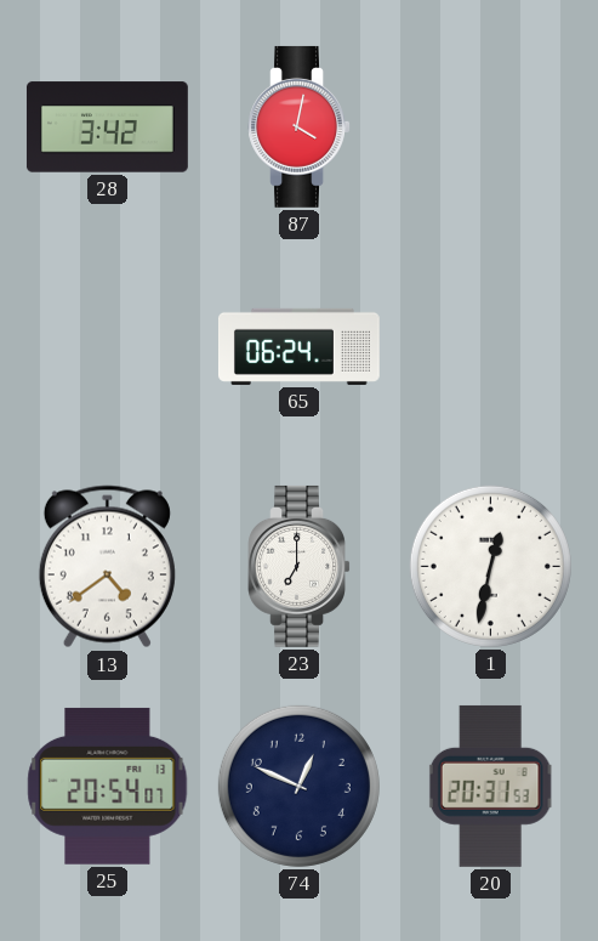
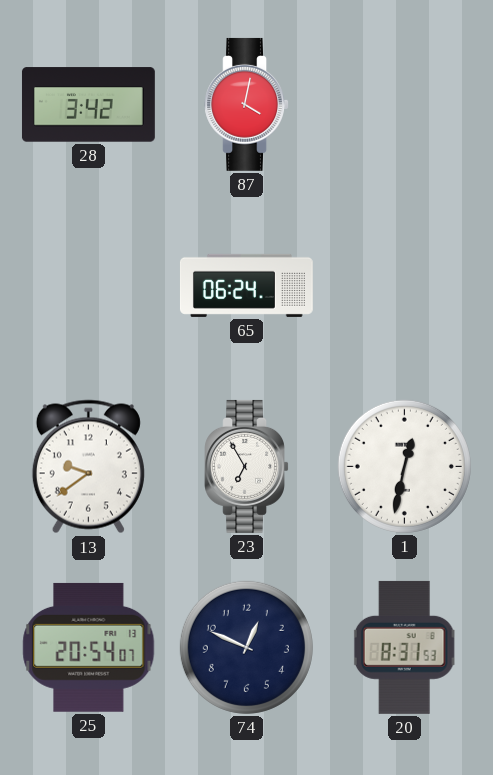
13: 4:39 -> 9:39 (88, 467)
23: 7:00 -> 6:55 (246, 466)
20: 20:31 -> 8:31 (404, 647)
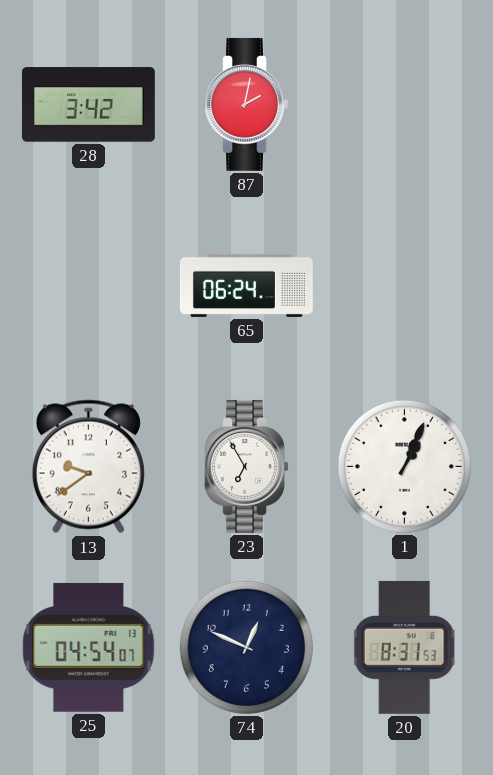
87: 4:02 -> 2:02 (246, 104)
1: 12:32 -> 1:04 (404, 466)
25: 20:54 -> 04:54 (89, 647)
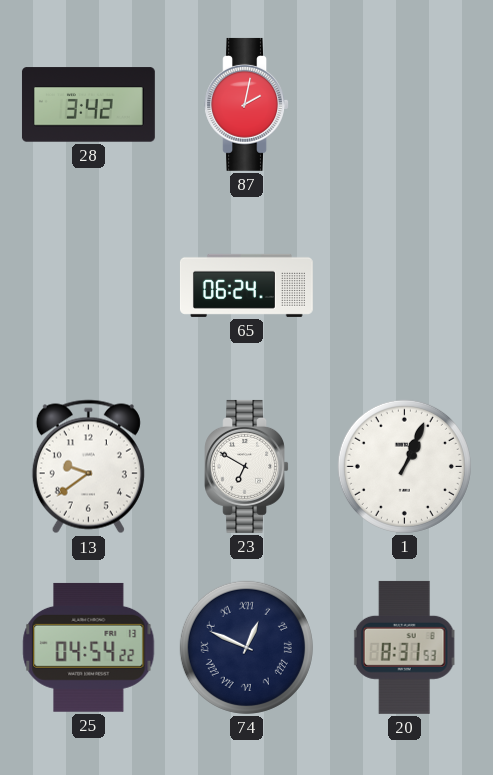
23: 6:55 -> 6:50 (246, 466)
25: 04:54:07 -> 04:54:22 (89, 647)
74 numerals: Arabic -> Roman (246, 647)
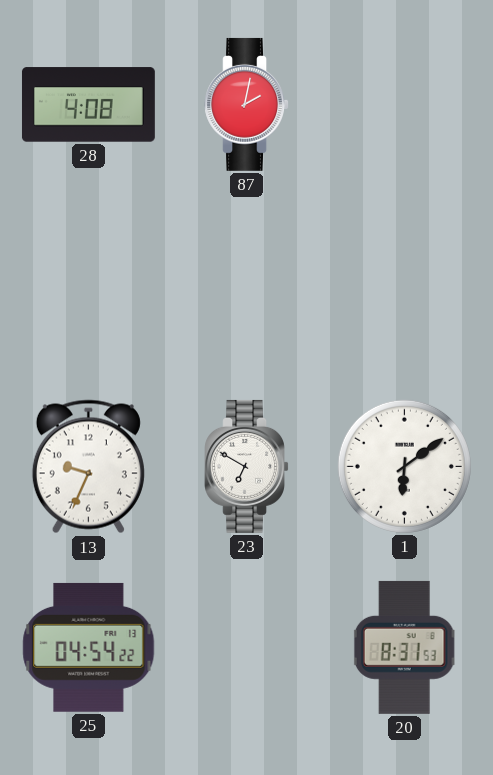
28: 3:42 -> 4:08 (88, 105)
65: 06:24 -> none (246, 285)
13: 9:39 -> 9:34 (88, 467)
1: 1:04 -> 6:09 (404, 466)
74: 12:49 -> none (246, 647)
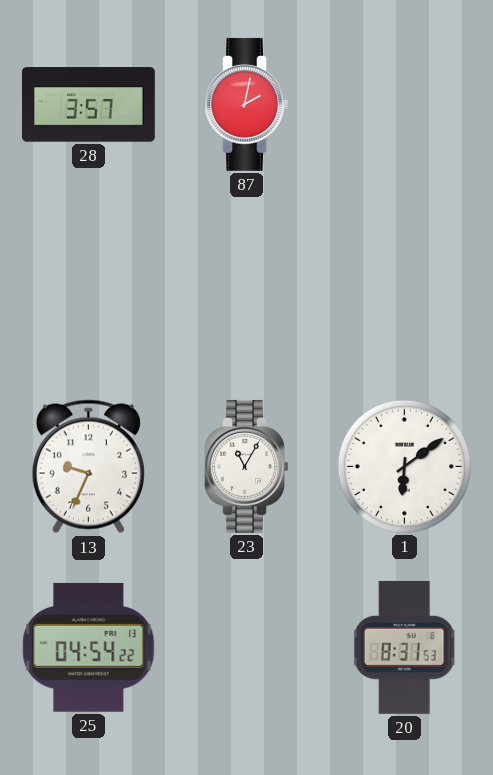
28: 4:08 -> 3:57 (88, 105)
23: 6:50 -> 11:05 (246, 466)
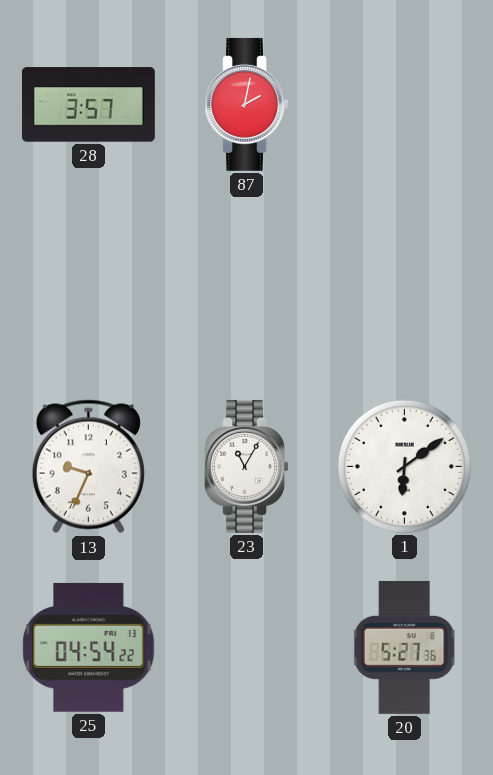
20: 8:31 -> 5:27 (404, 647)
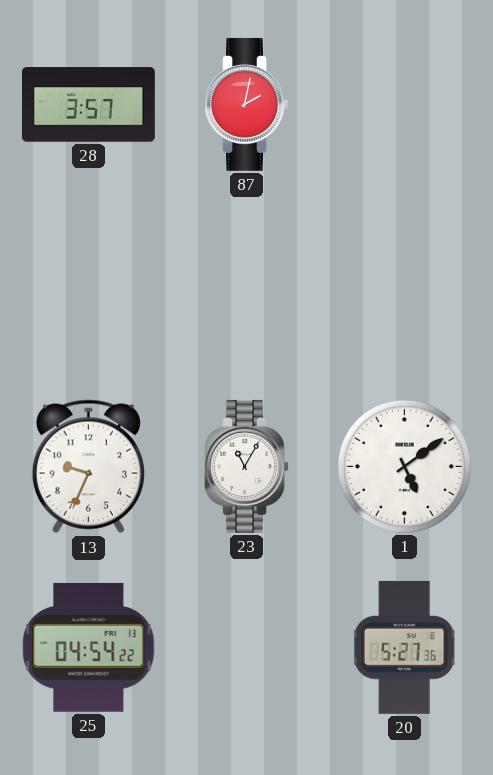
1: 6:09 -> 5:09 (404, 466)
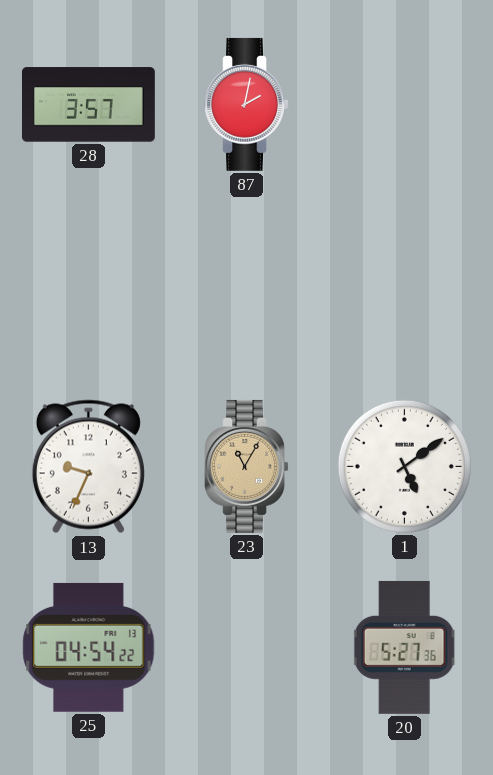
23 dial: white -> champagne (246, 466)
